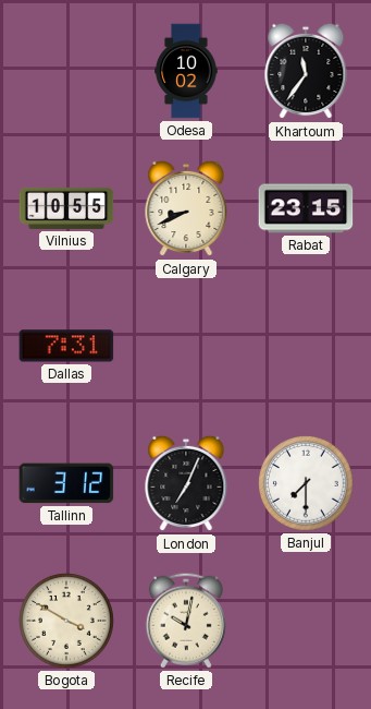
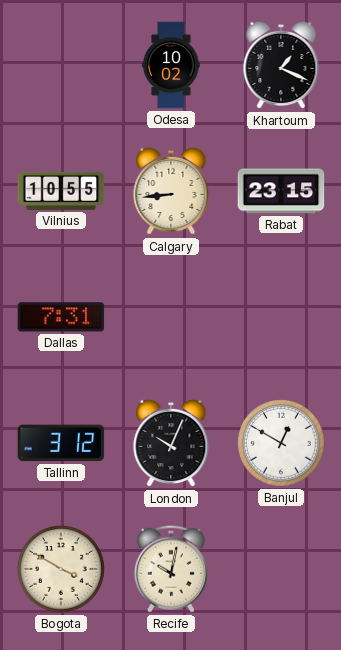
Khartoum: 11:36 -> 1:19 (281, 65)
Calgary: 8:41 -> 8:44 (171, 191)
London: 7:04 -> 10:04 (171, 443)
Banjul: 7:30 -> 12:50 (282, 444)
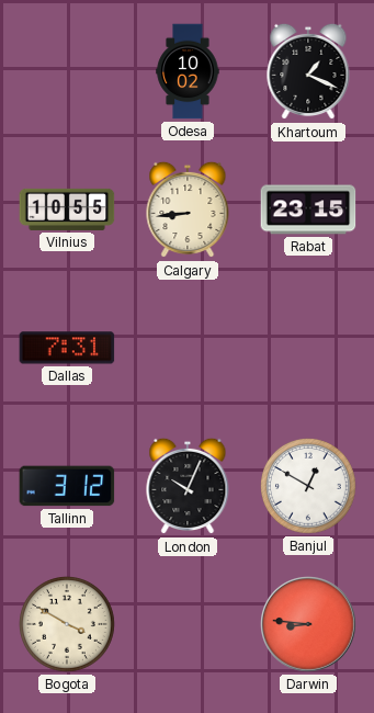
Recife: 10:02 -> none (171, 569)
Darwin: none -> 8:46 (309, 625)
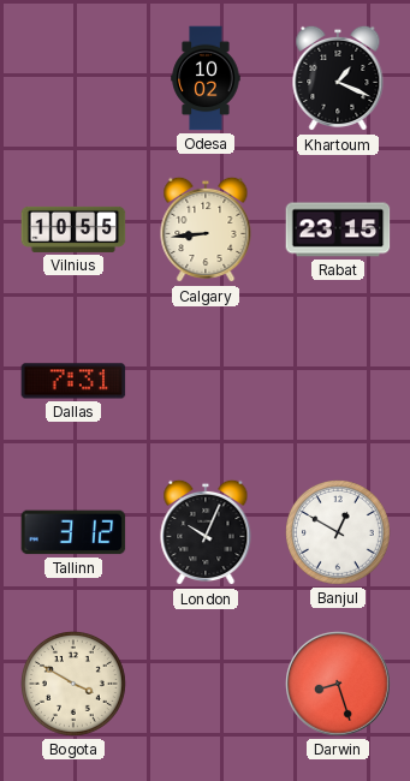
Darwin: 8:46 -> 8:27 (339, 685)
